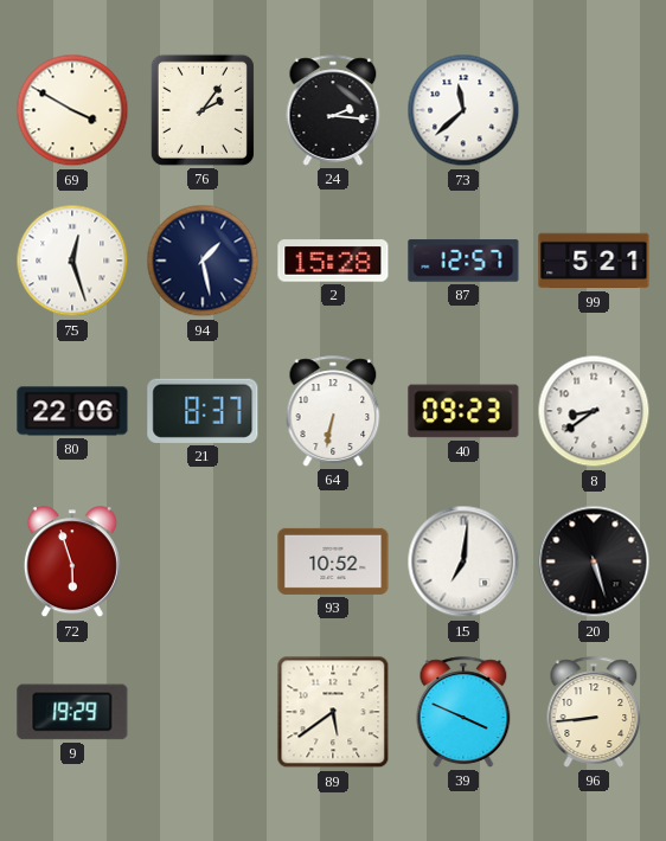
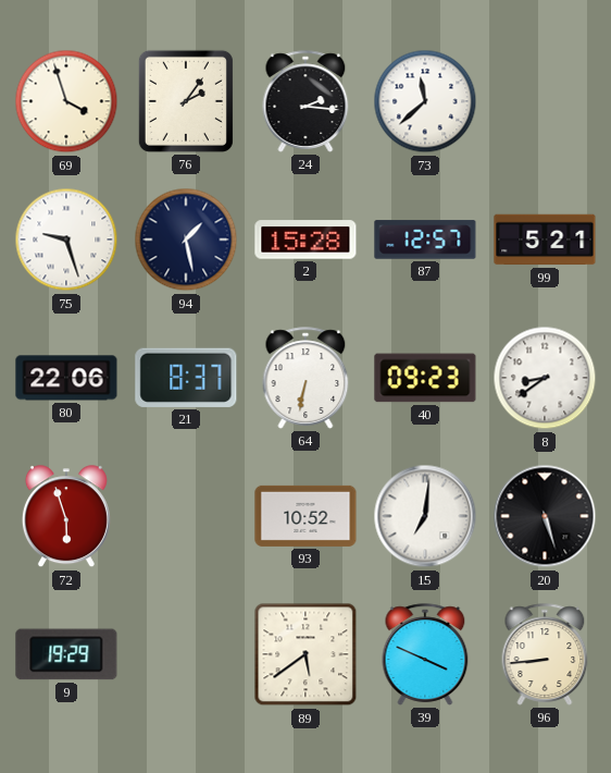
69: 3:50 -> 3:57 (66, 101)
75: 12:27 -> 9:27 (66, 240)
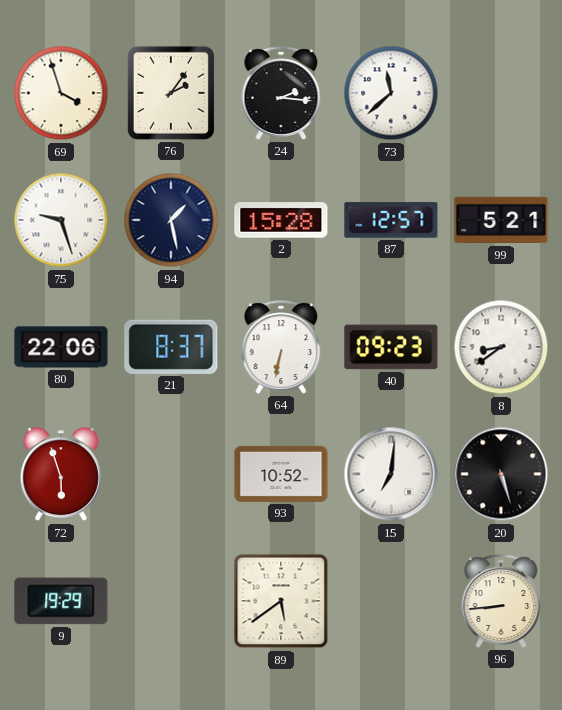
39: 3:49 -> none (425, 654)
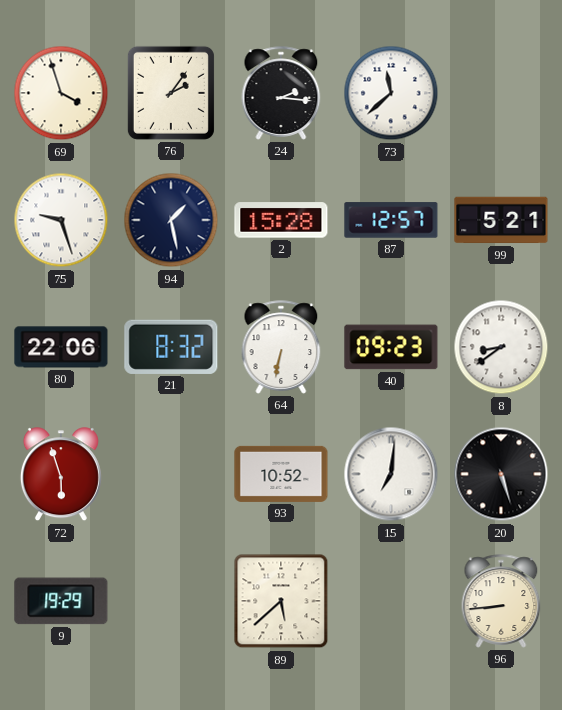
21: 8:37 -> 8:32 (171, 347)
89: 5:39 -> 5:38 (281, 601)
